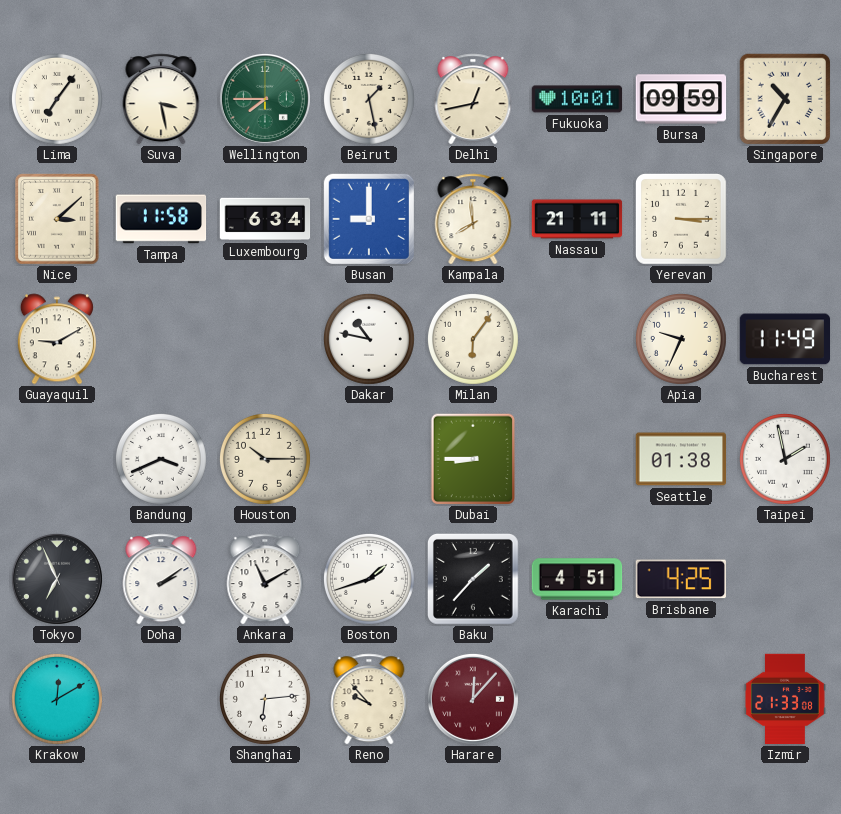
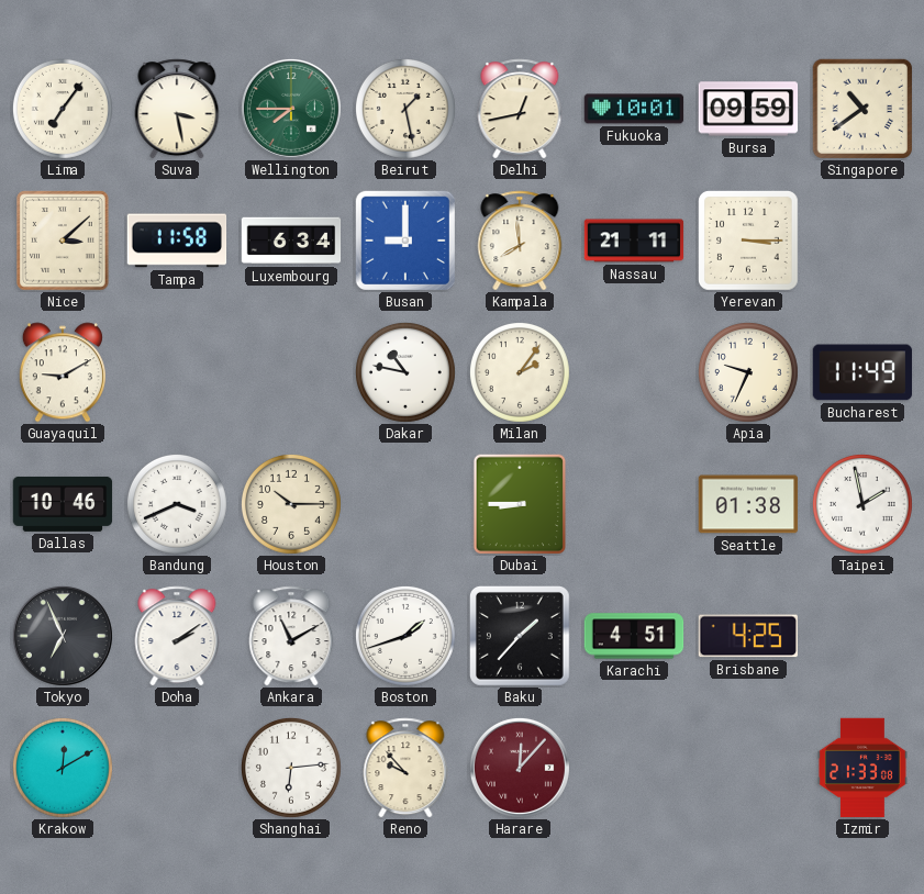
Singapore: 10:35 -> 10:39 (862, 109)
Milan: 6:06 -> 2:06 (520, 372)
Dallas: none -> 10:46 (63, 504)
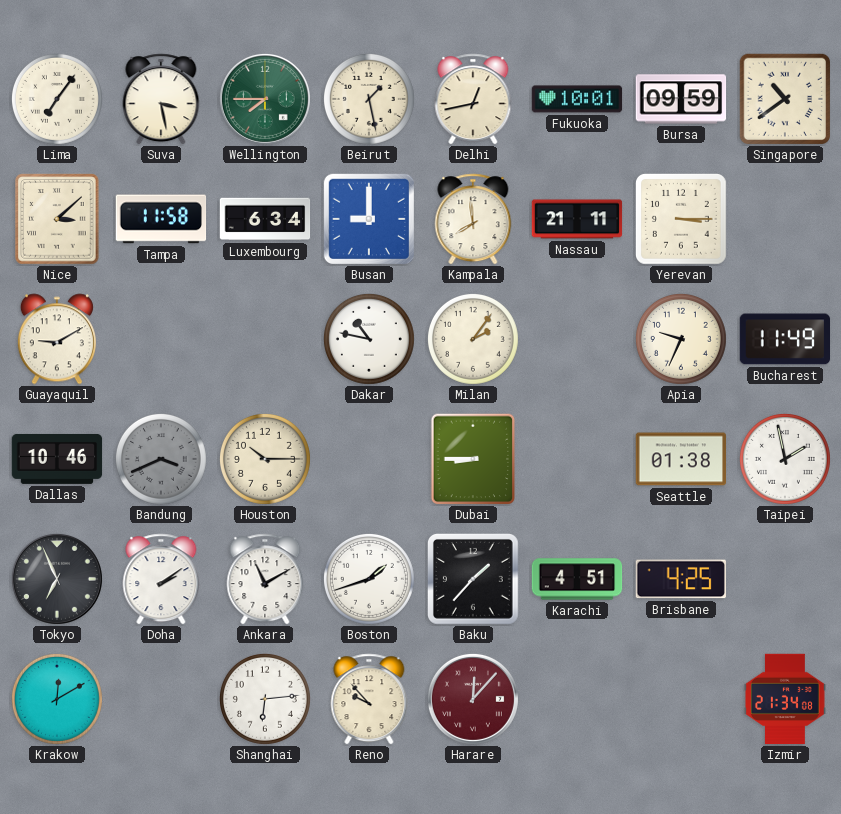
Bandung dial: white -> grey (161, 459)
Izmir: 21:33 -> 21:34 (785, 699)
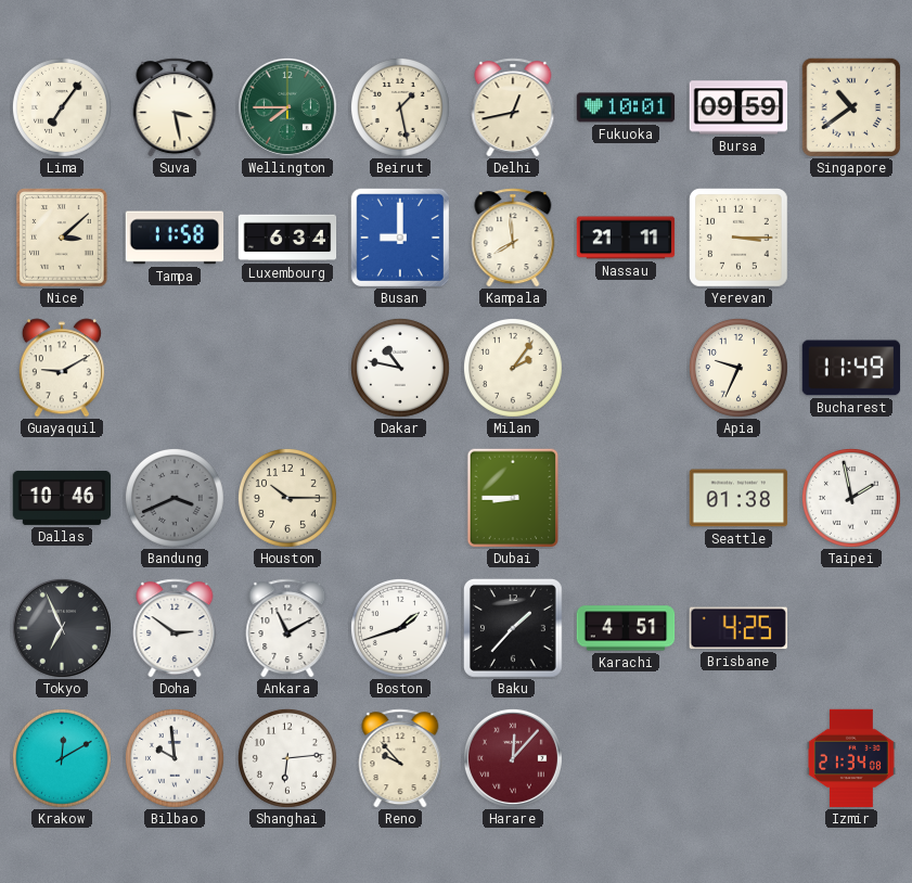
Doha: 2:09 -> 2:51 (175, 628)
Bilbao: none -> 9:59 (175, 758)
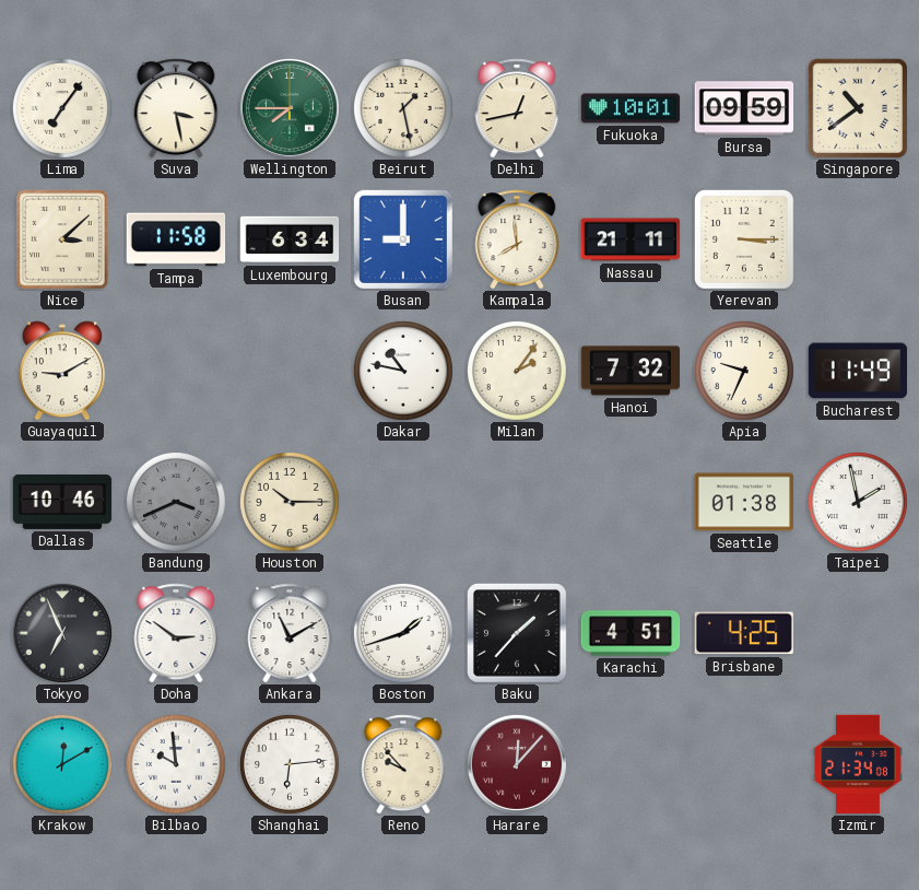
Hanoi: none -> 7:32 (631, 371)
Dubai: 8:45 -> none (513, 498)
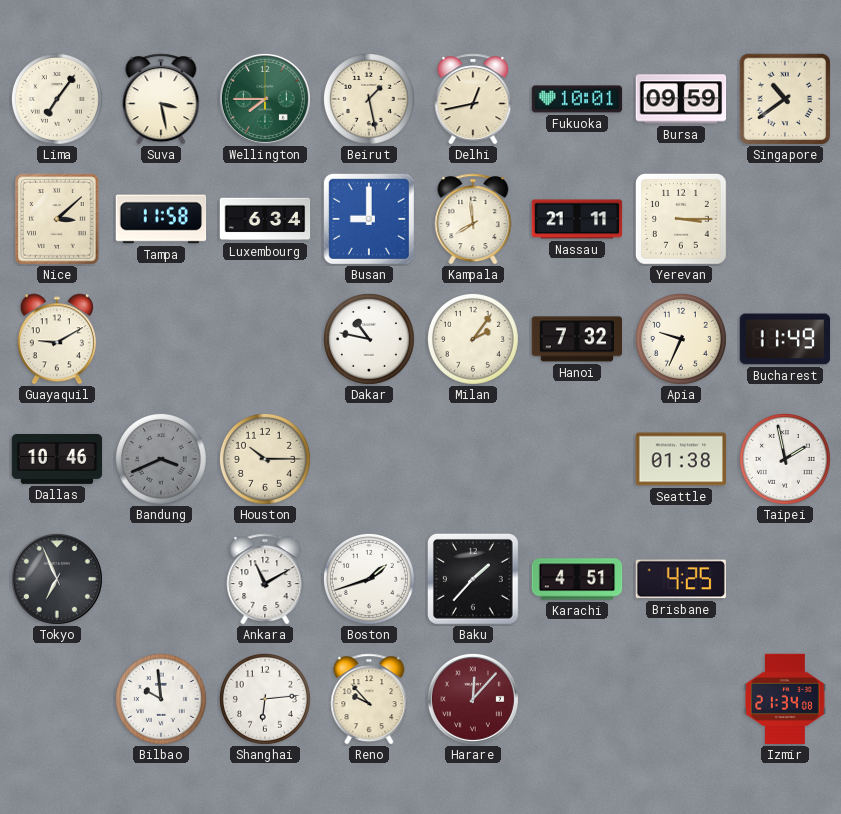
Doha: 2:51 -> none (176, 633)
Krakow: 12:10 -> none (62, 764)
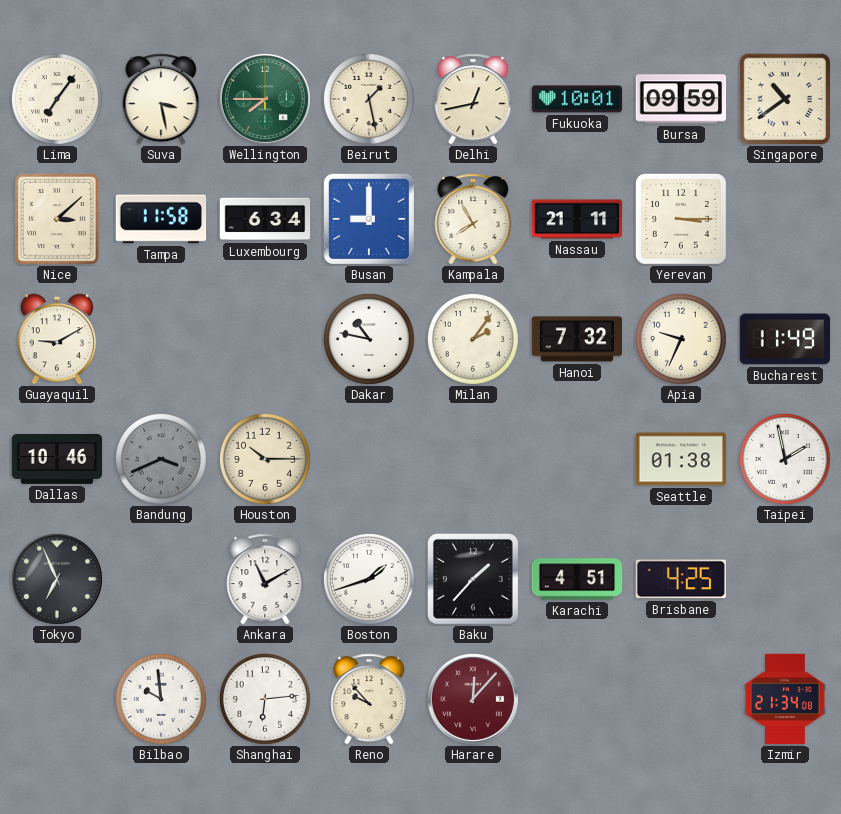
Kampala: 7:59 -> 7:55 (473, 219)
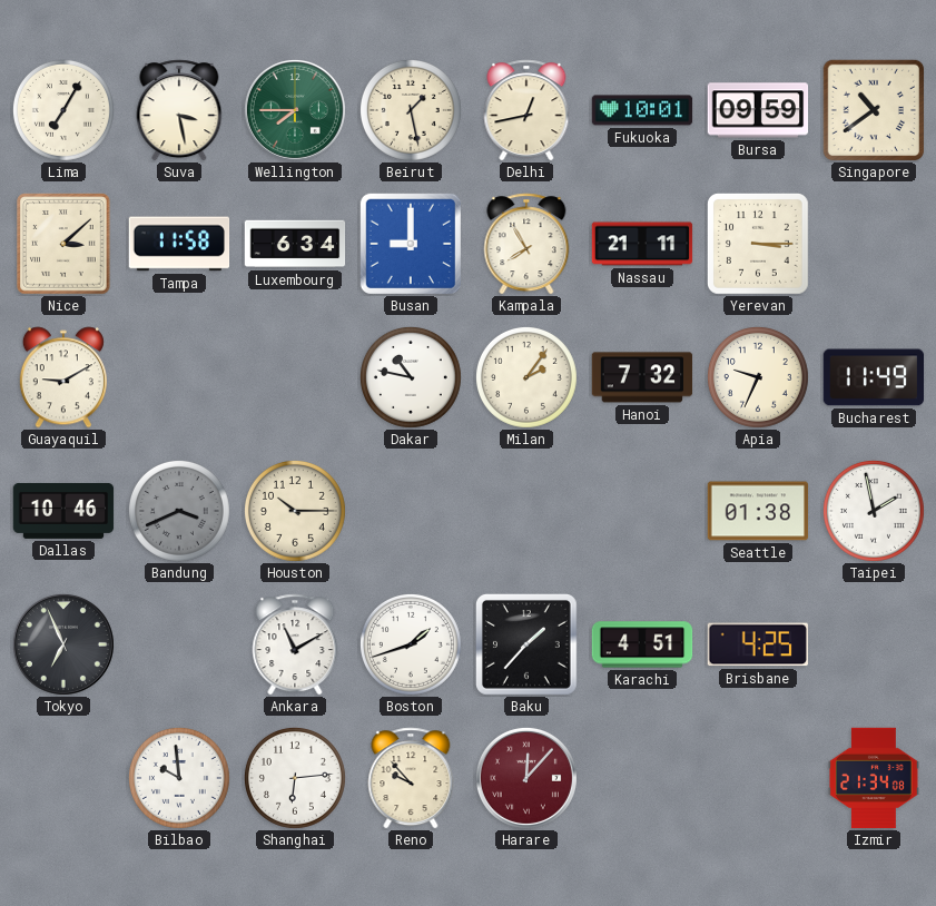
Lima: 7:06 -> 7:05 (63, 110)
